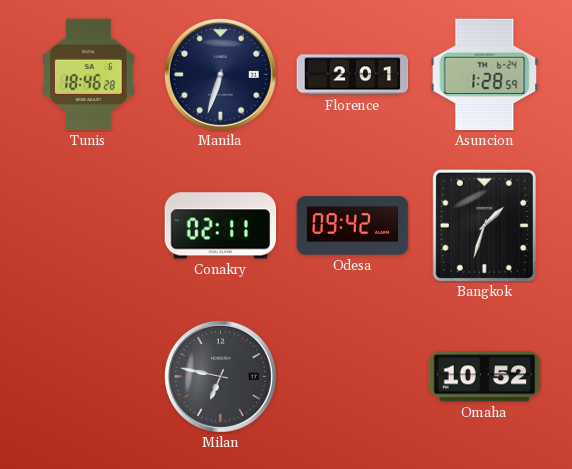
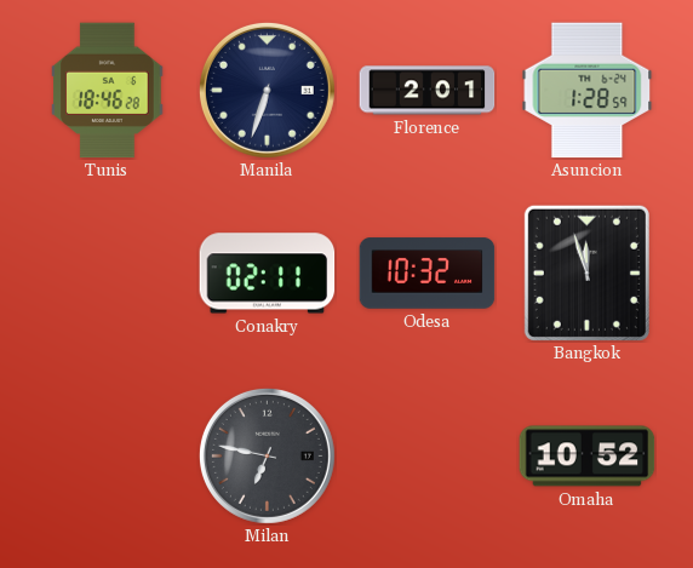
Odesa: 09:42 -> 10:32 (428, 274)
Bangkok: 1:33 -> 11:57 (586, 272)
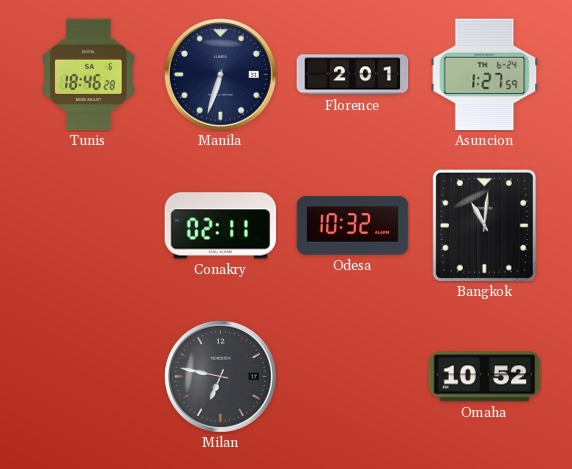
Asuncion: 1:28 -> 1:27 (485, 75)
Bangkok: 11:57 -> 11:01 (484, 225)
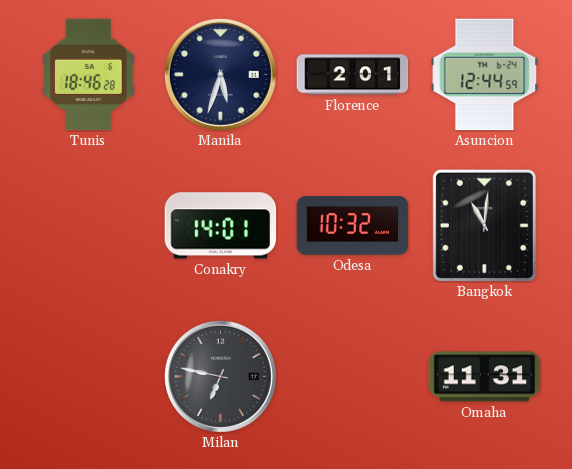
Manila: 6:33 -> 5:33 (220, 74)
Asuncion: 1:27 -> 12:44 (485, 75)
Conakry: 02:11 -> 14:01 (221, 226)
Omaha: 10:52 -> 11:31 (485, 377)
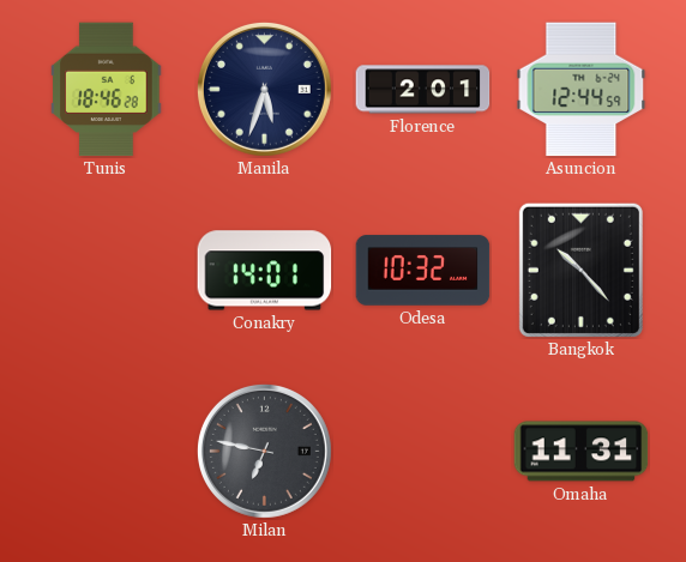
Bangkok: 11:01 -> 10:23 (580, 270)
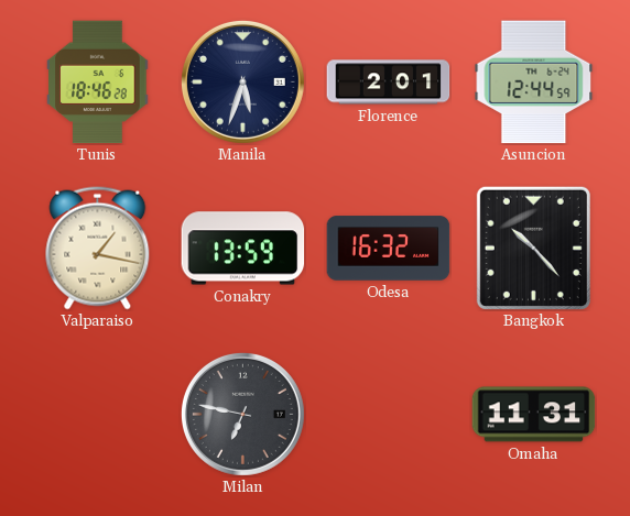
Valparaiso: none -> 1:17 (98, 249)
Conakry: 14:01 -> 13:59 (243, 249)
Odesa: 10:32 -> 16:32 (389, 249)
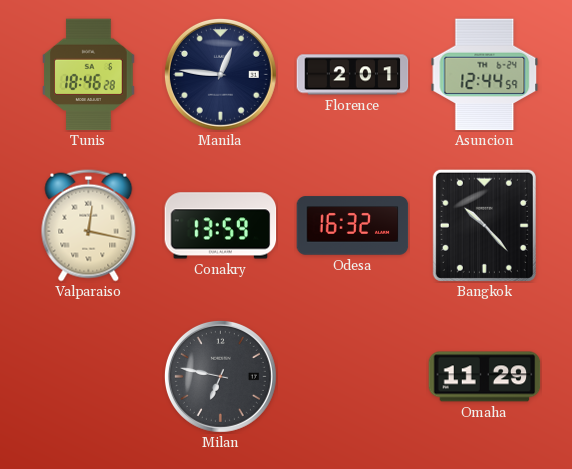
Manila: 5:33 -> 12:46 (220, 74)
Valparaiso: 1:17 -> 12:17 (89, 226)
Omaha: 11:31 -> 11:29 (485, 377)
